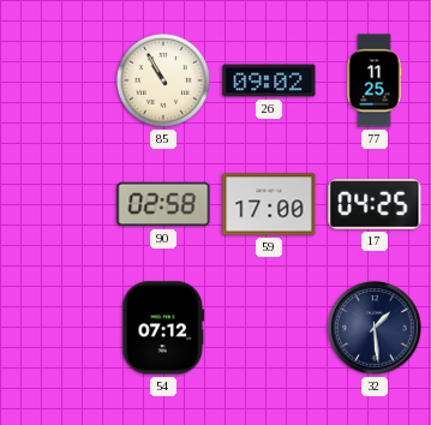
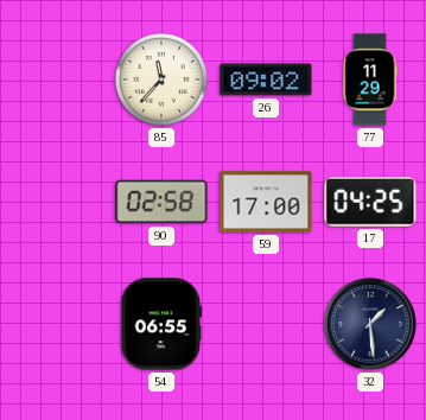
85: 10:55 -> 11:37 (161, 79)
77: 11:25 -> 11:29 (370, 79)
54: 07:12 -> 06:55 (161, 324)
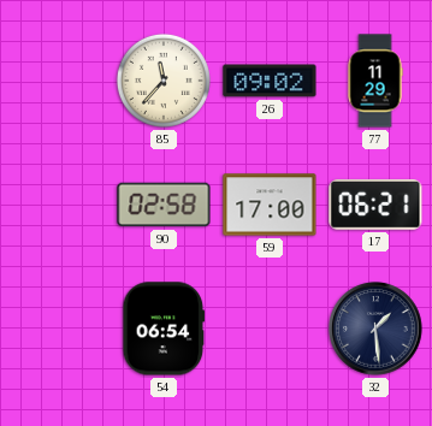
17: 04:25 -> 06:21 (375, 205)
54: 06:55 -> 06:54 (164, 329)
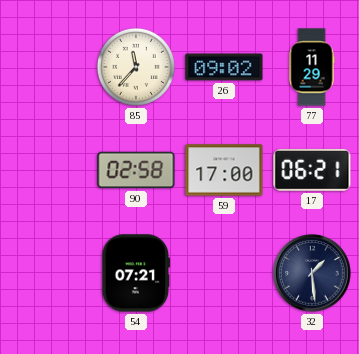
54: 06:54 -> 07:21 (136, 273)
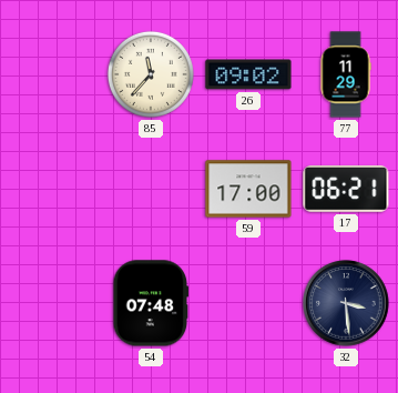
90: 02:58 -> none (136, 170)
54: 07:21 -> 07:48 (151, 303)
32: 1:29 -> 3:29 (346, 303)
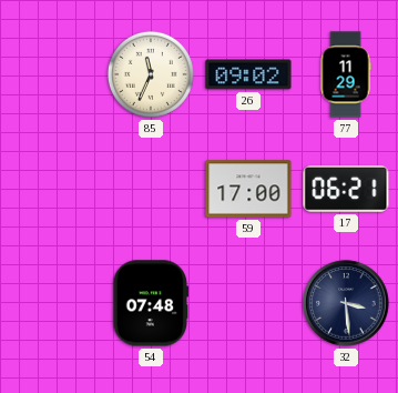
85: 11:37 -> 11:34 (151, 74)
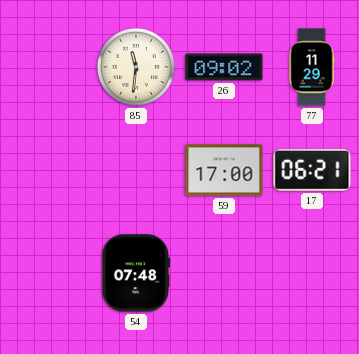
85: 11:34 -> 11:31 (136, 67)
32: 3:29 -> none (346, 303)
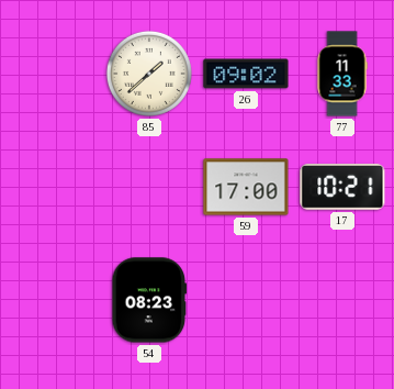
85: 11:31 -> 1:38 (149, 74)
77: 11:29 -> 11:33 (342, 74)
17: 06:21 -> 10:21 (342, 187)
54: 07:48 -> 08:23 (149, 300)
